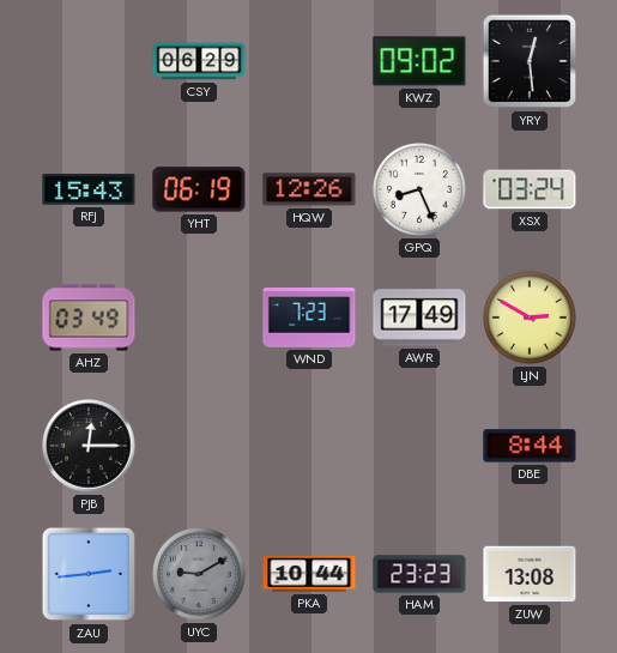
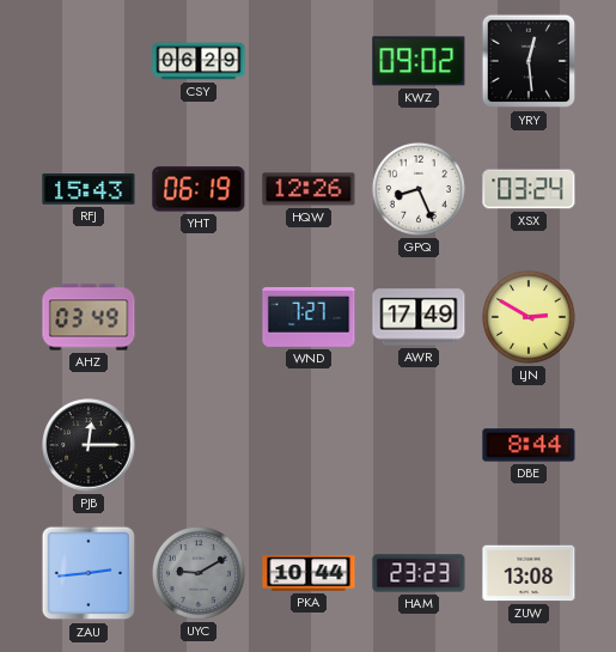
WND: 7:23 -> 7:27 (309, 318)
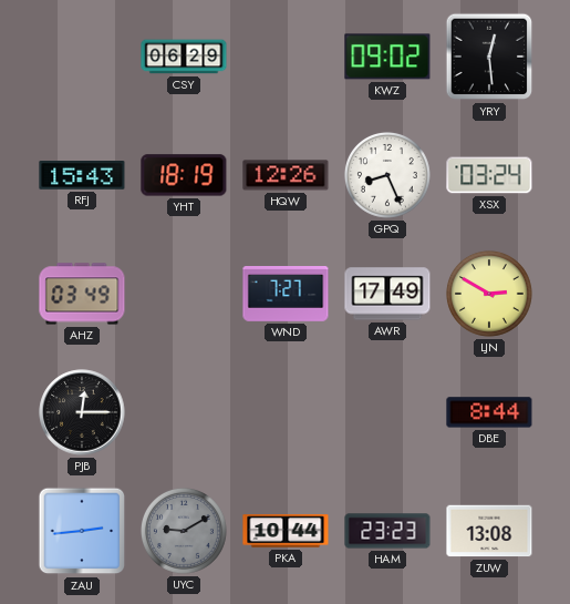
YHT: 06:19 -> 18:19 (184, 175)
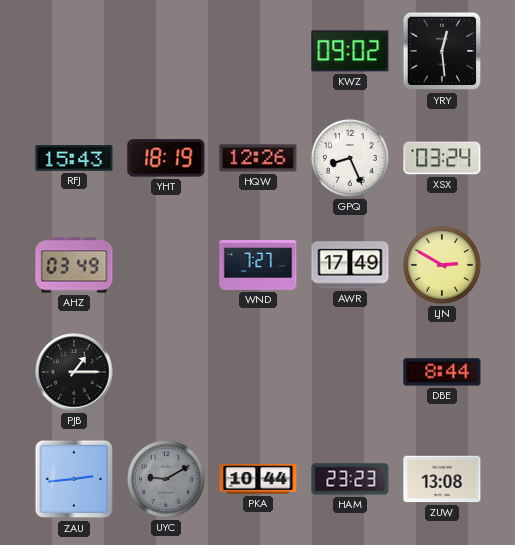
CSY: 06:29 -> none (184, 57)
PJB: 12:15 -> 1:15 (74, 372)
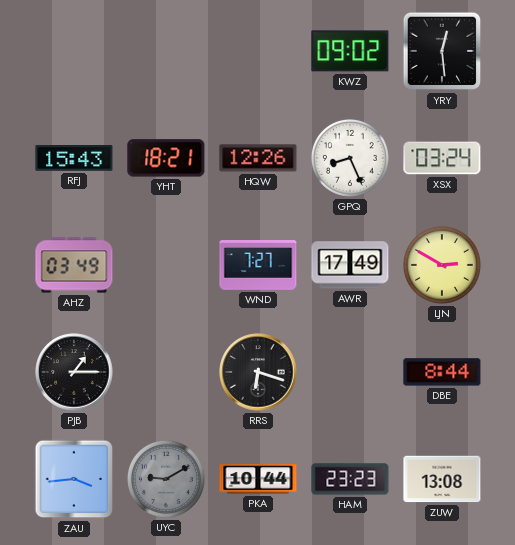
YHT: 18:19 -> 18:21 (166, 158)
RRS: none -> 6:18 (258, 372)
ZAU: 2:44 -> 3:44 (74, 479)
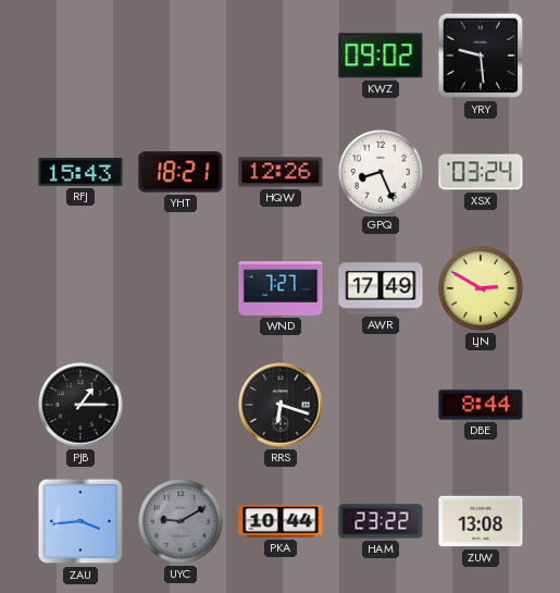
YRY: 12:29 -> 9:29 (481, 55)
AHZ: 03:49 -> none (74, 265)
HAM: 23:23 -> 23:22 (381, 521)
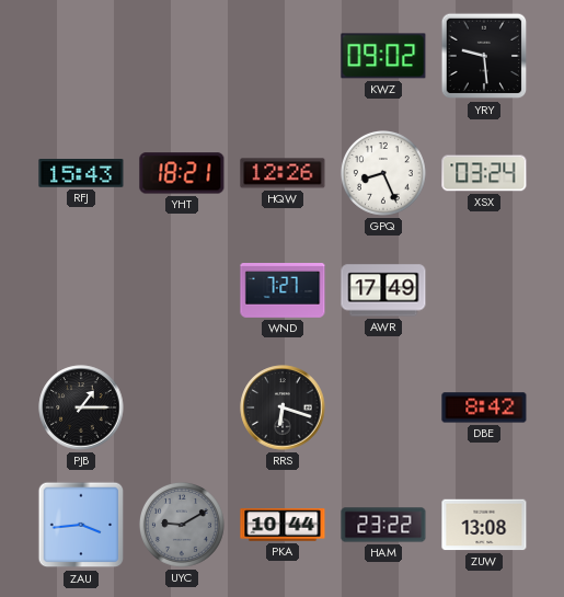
LJN: 2:50 -> none (481, 288)
DBE: 8:44 -> 8:42 (484, 407)
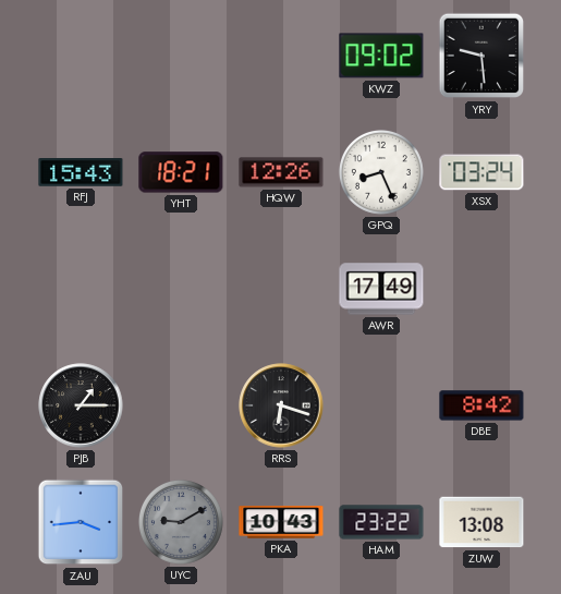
WND: 7:27 -> none (283, 291)
PKA: 10:44 -> 10:43 (281, 522)
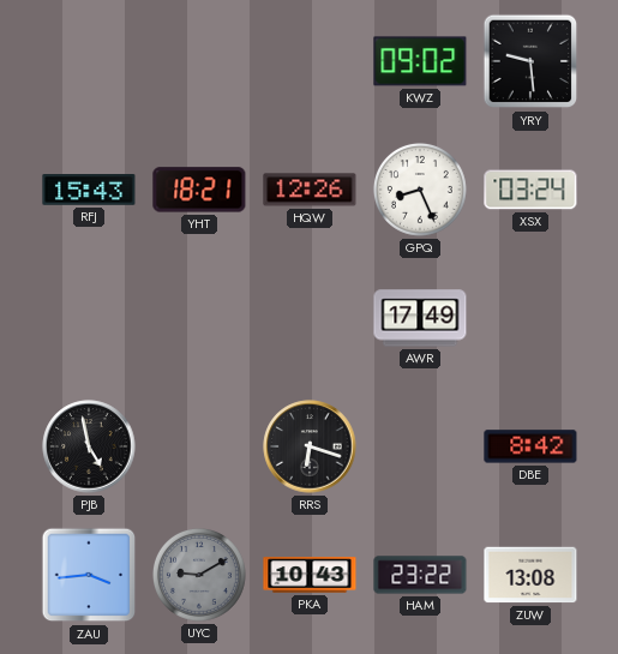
PJB: 1:15 -> 4:58 (89, 446)
